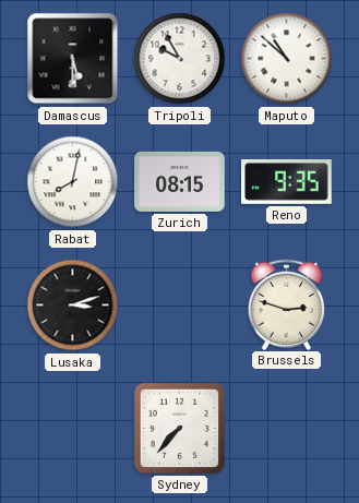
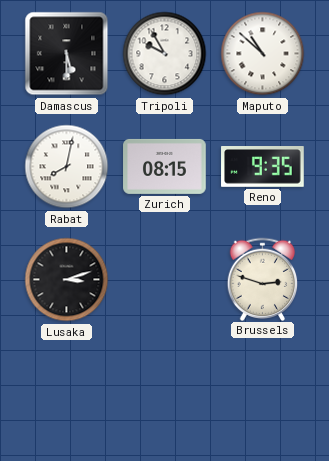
Sydney: 7:37 -> none (179, 428)
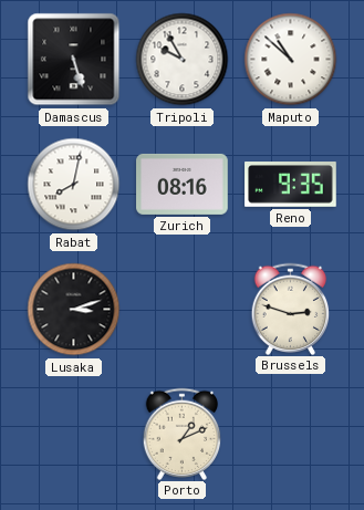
Damascus: 5:30 -> 5:27 (74, 60)
Zurich: 08:15 -> 08:16 (183, 184)
Porto: none -> 1:11 (183, 434)
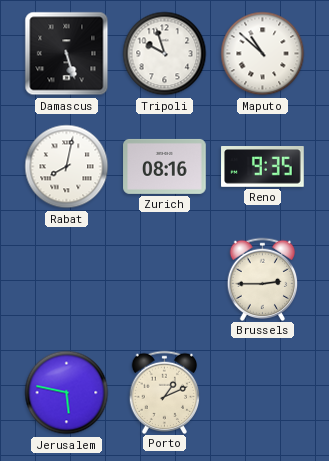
Tripoli: 9:55 -> 9:57 (165, 54)
Lusaka: 3:12 -> none (74, 310)
Brussels: 2:48 -> 2:45 (263, 279)
Jerusalem: none -> 5:47 (67, 393)
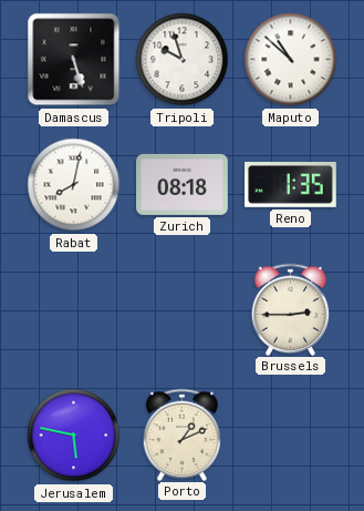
Zurich: 08:16 -> 08:18 (183, 184)
Reno: 9:35 -> 1:35 (291, 185)
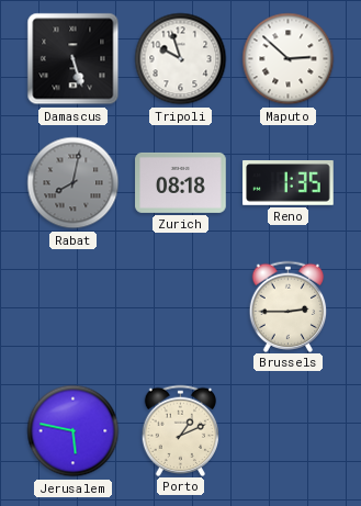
Maputo: 10:52 -> 2:52 (289, 59)
Rabat dial: white -> grey (74, 183)
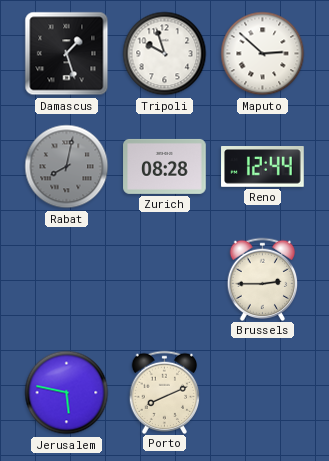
Damascus: 5:27 -> 1:27 (67, 54)
Zurich: 08:18 -> 08:28 (165, 166)
Reno: 1:35 -> 12:44 (263, 167)
Porto: 1:11 -> 8:11 (165, 392)
